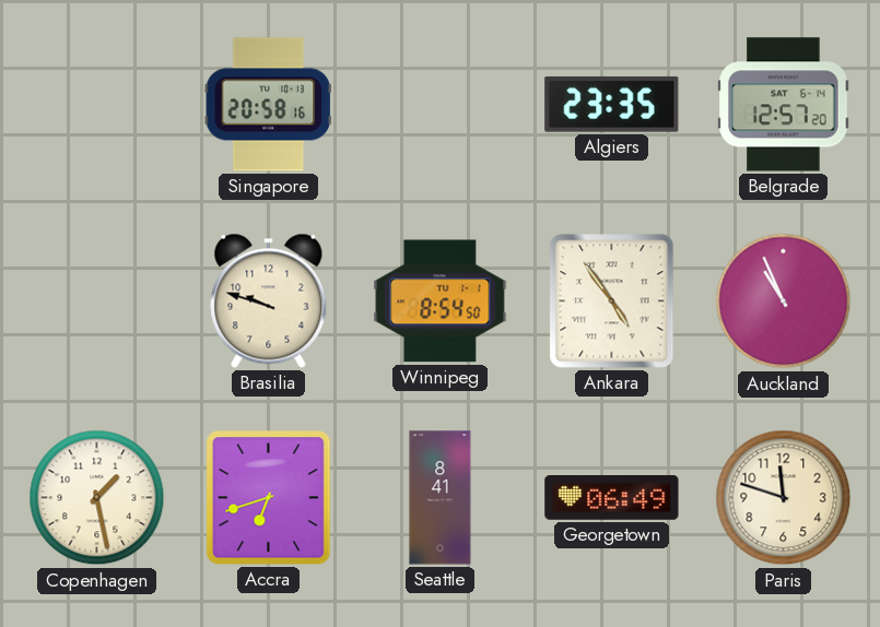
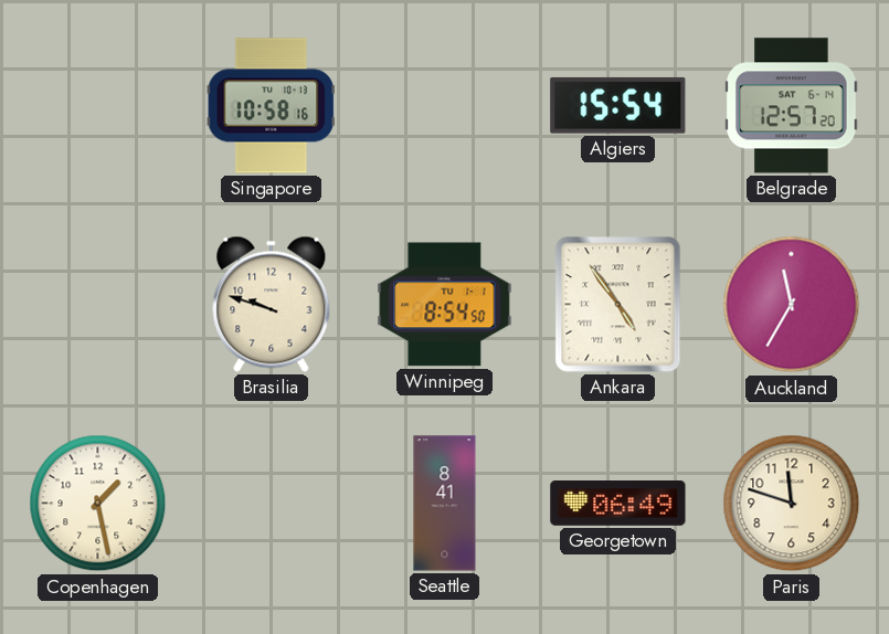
Singapore: 20:58 -> 10:58 (271, 106)
Algiers: 23:35 -> 15:54 (618, 105)
Auckland: 10:56 -> 11:35 (792, 305)
Accra: 6:42 -> none (269, 498)
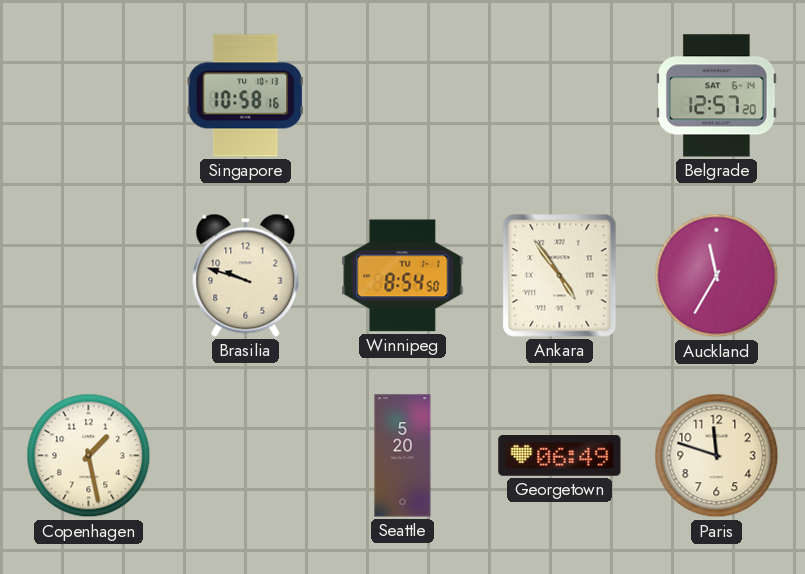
Algiers: 15:54 -> none (618, 105)
Seattle: 8:41 -> 5:20 (403, 456)
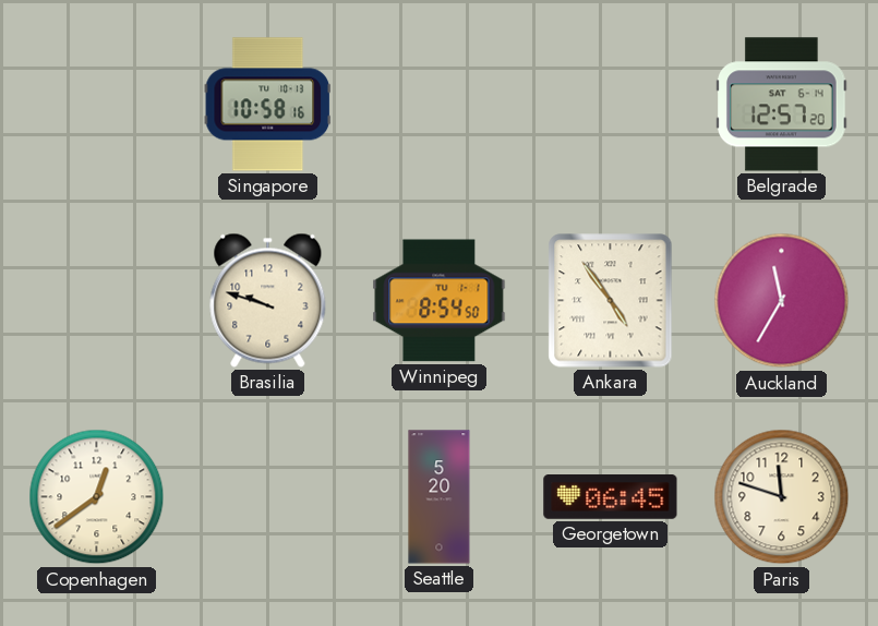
Copenhagen: 1:28 -> 12:39 (97, 497)
Georgetown: 06:49 -> 06:45 (611, 497)
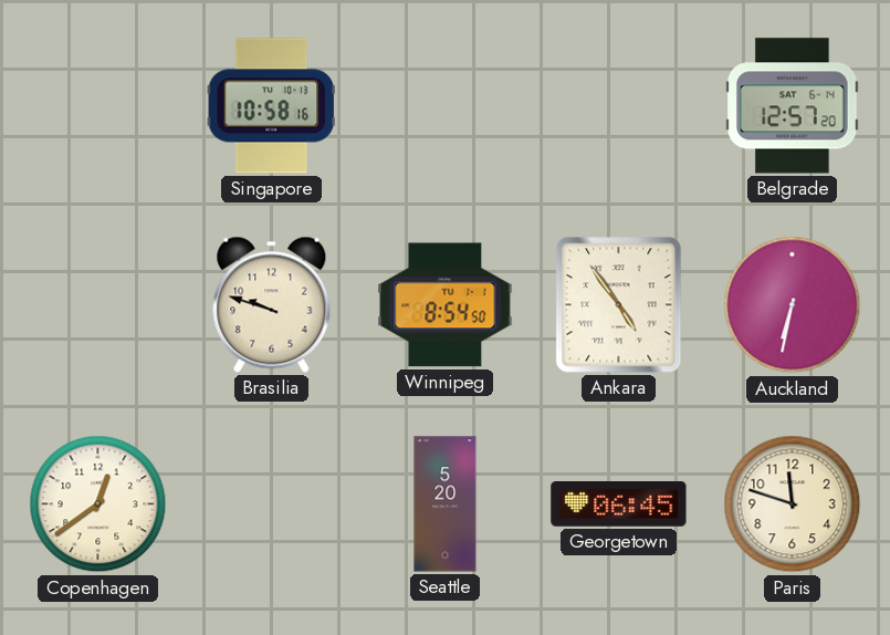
Auckland: 11:35 -> 6:32 (793, 305)
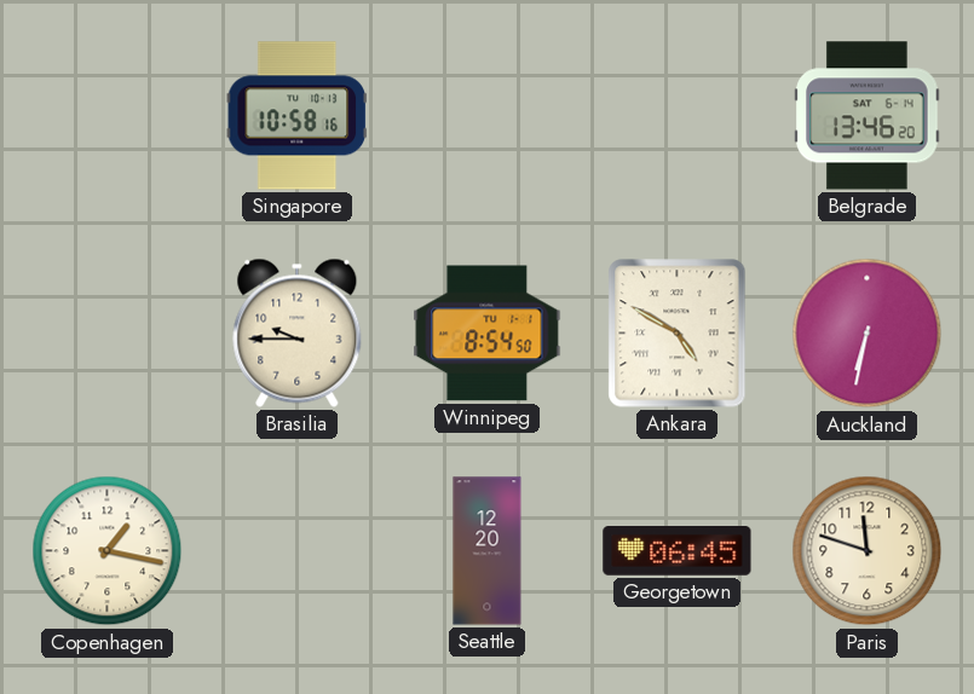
Belgrade: 12:57 -> 13:46 (868, 116)
Brasilia: 9:48 -> 9:45 (298, 332)
Ankara: 4:54 -> 4:50 (678, 334)
Copenhagen: 12:39 -> 1:17 (108, 551)
Seattle: 5:20 -> 12:20 (488, 551)
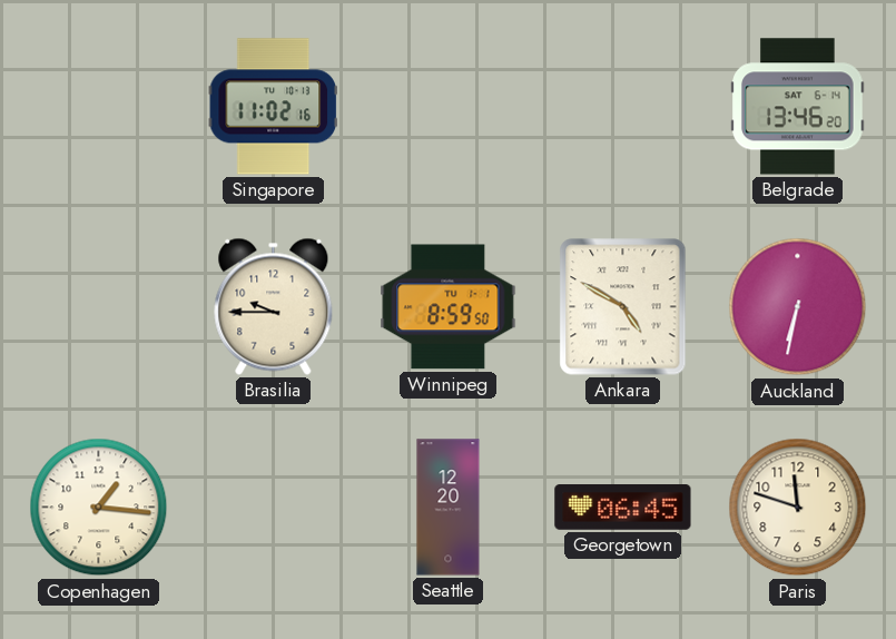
Singapore: 10:58 -> 11:02 (273, 107)
Winnipeg: 8:54 -> 8:59 (449, 307)
Copenhagen: 1:17 -> 1:16 (99, 508)
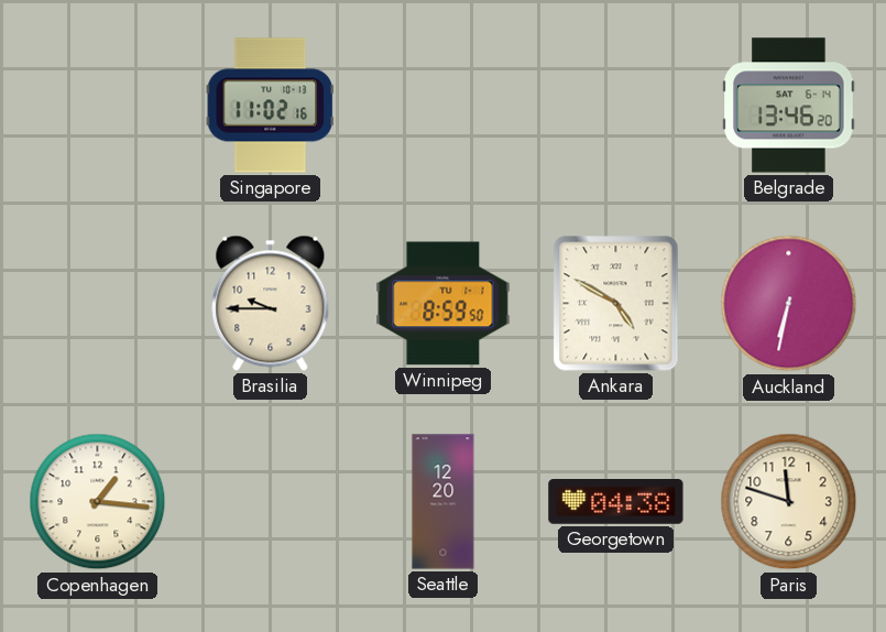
Georgetown: 06:45 -> 04:38 (616, 502)
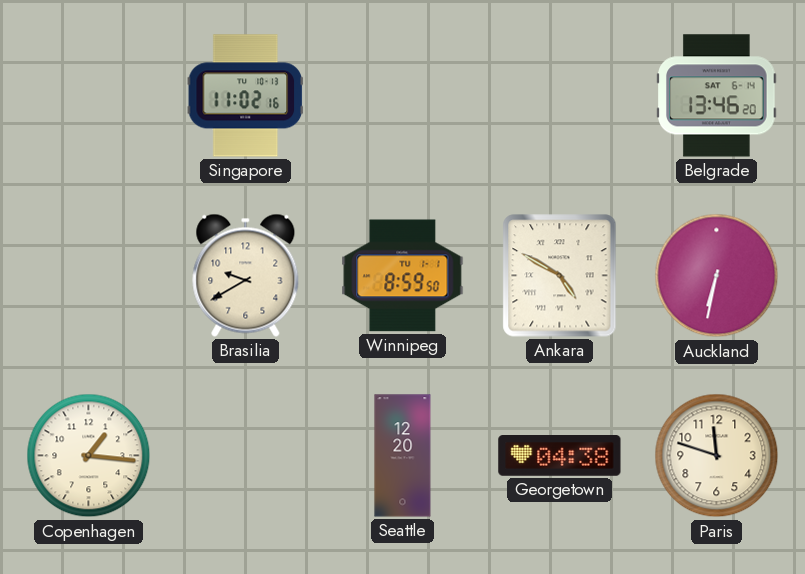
Brasilia: 9:45 -> 9:40 (246, 275)
